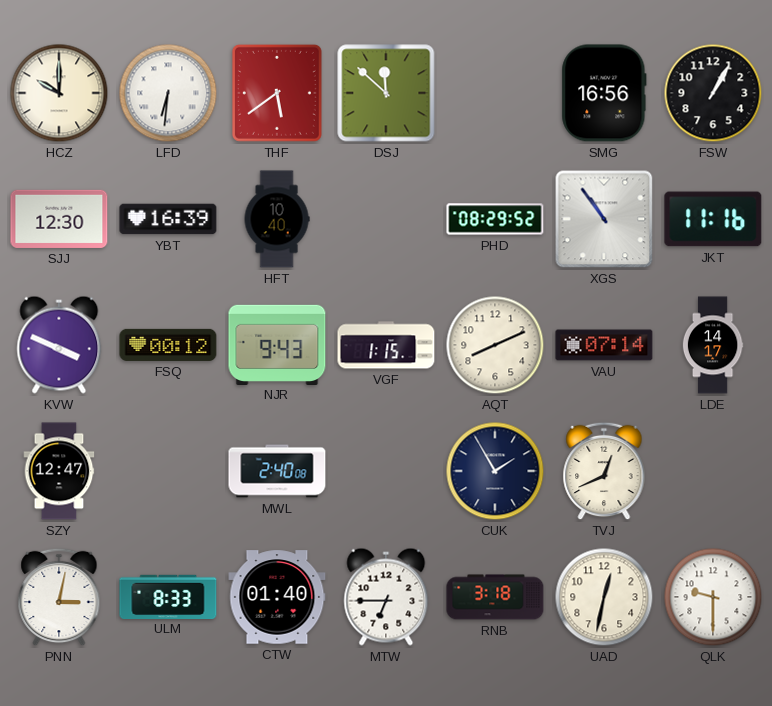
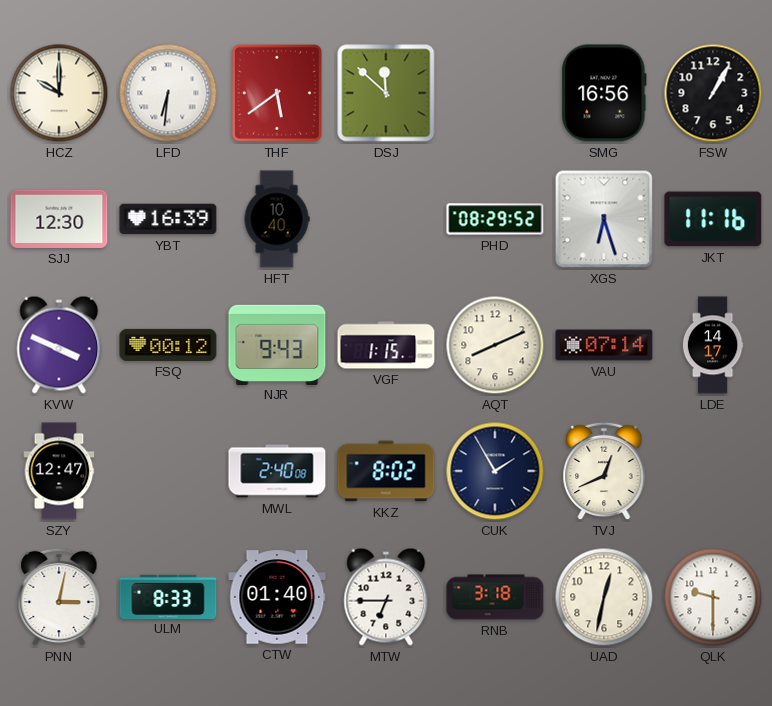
XGS: 10:54 -> 6:27 (604, 219)
KKZ: none -> 8:02 (386, 471)
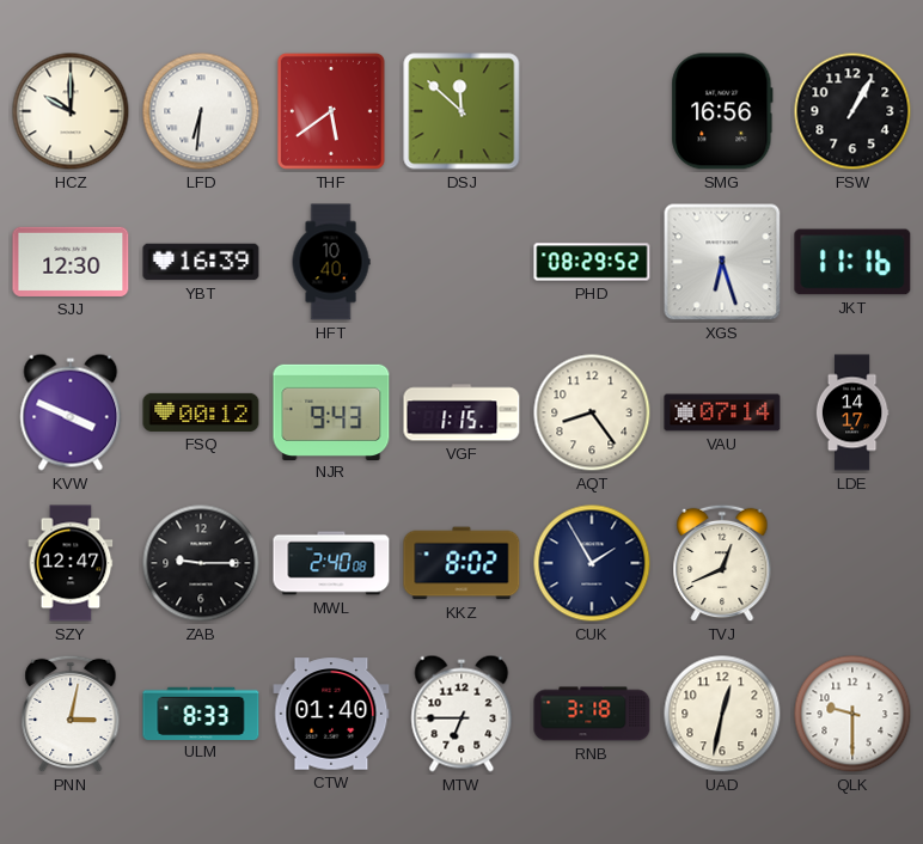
AQT: 8:11 -> 8:24 (592, 412)
ZAB: none -> 9:15 (201, 563)
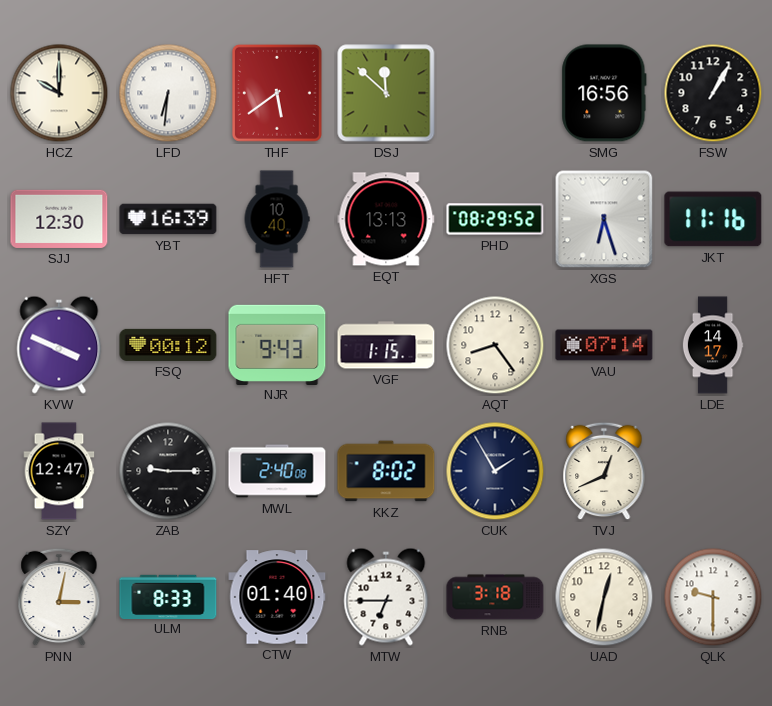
EQT: none -> 13:13 (386, 219)
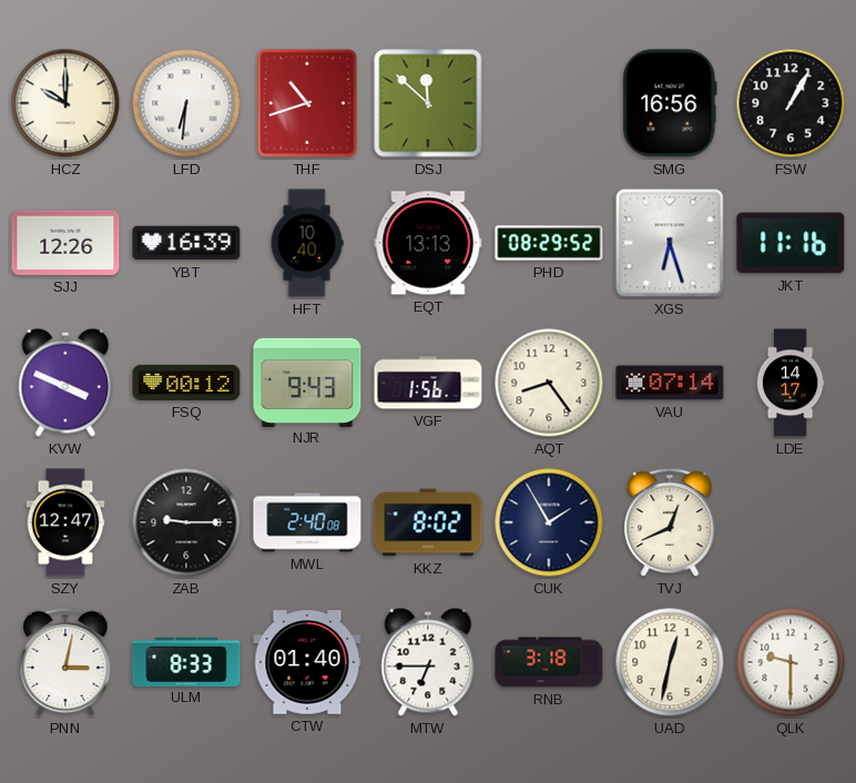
THF: 5:39 -> 10:42 (307, 103)
SJJ: 12:30 -> 12:26 (65, 243)
VGF: 1:15 -> 1:56 (428, 383)
